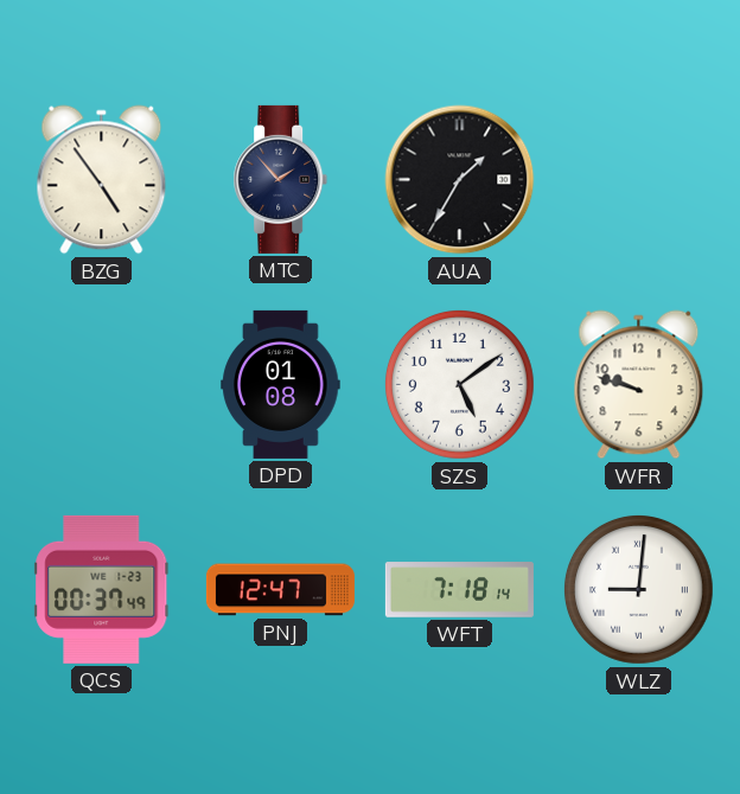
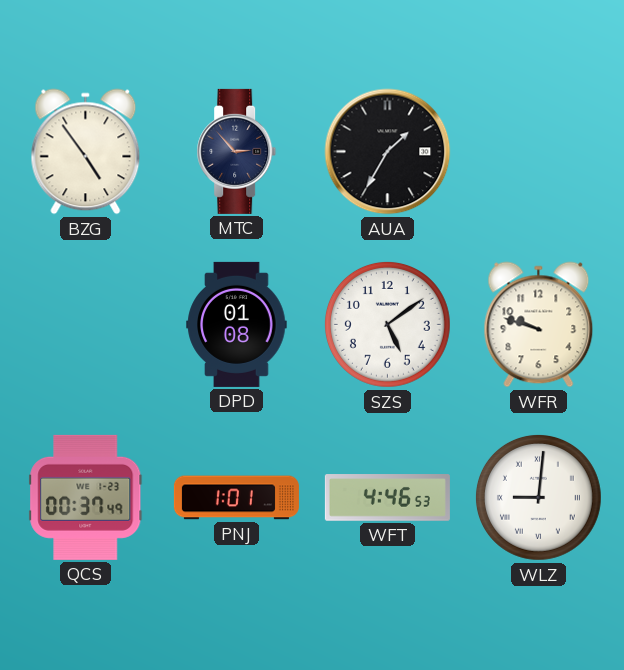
MTC: 1:53 -> 2:53 (237, 151)
PNJ: 12:47 -> 1:01 (236, 498)
WFT: 7:18 -> 4:46 (387, 498)
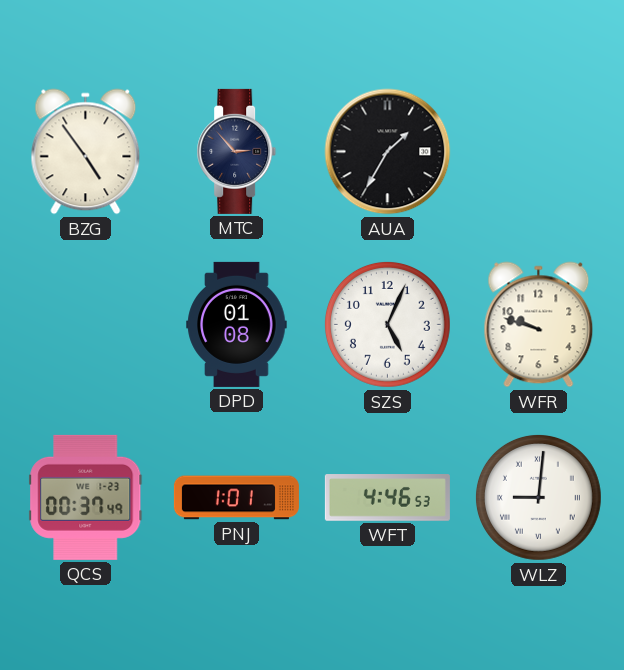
SZS: 5:09 -> 5:04 (387, 324)
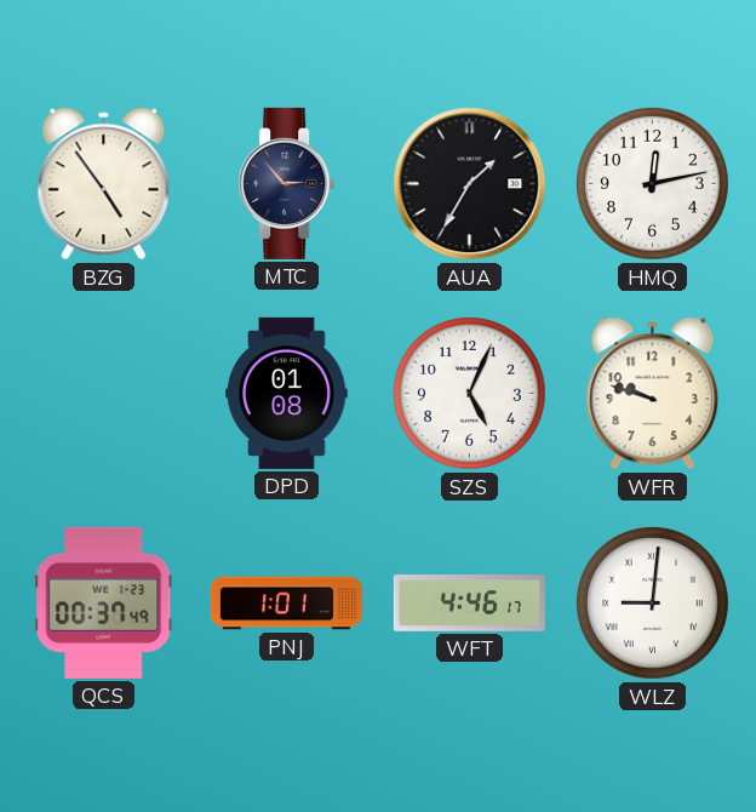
HMQ: none -> 12:13 (652, 183)
WFT: 4:46:53 -> 4:46:17 (469, 604)
